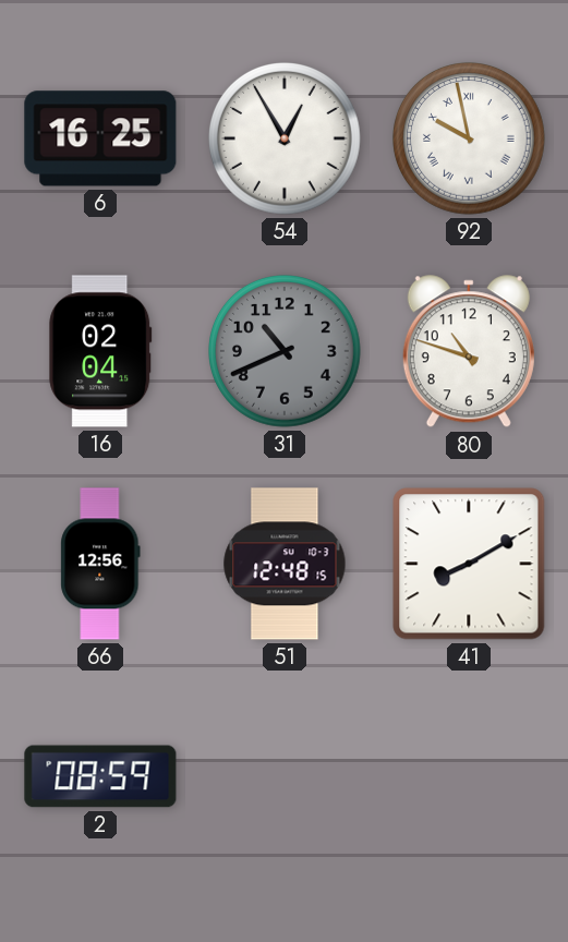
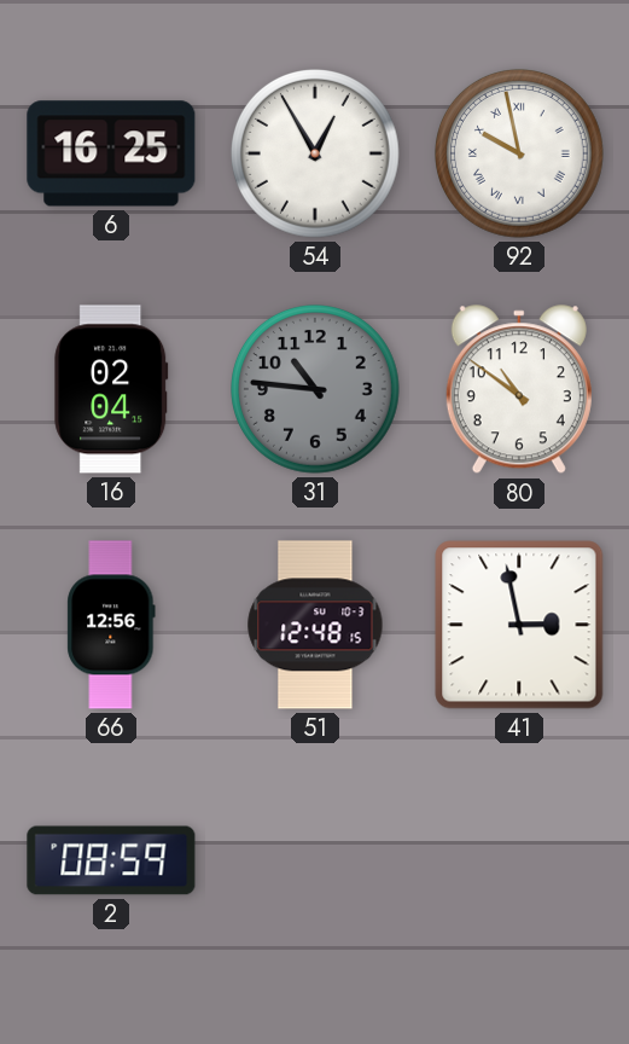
31: 10:41 -> 10:46 (316, 390)
80: 10:48 -> 10:51 (519, 390)
41: 8:10 -> 2:58 (519, 625)
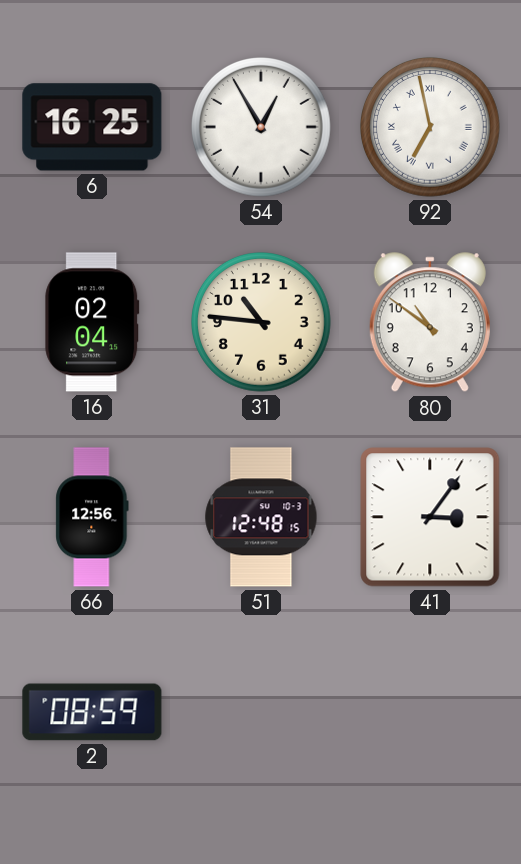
92: 9:58 -> 6:58 (431, 128)
31 dial: grey -> cream (262, 323)
41: 2:58 -> 3:06 (430, 517)
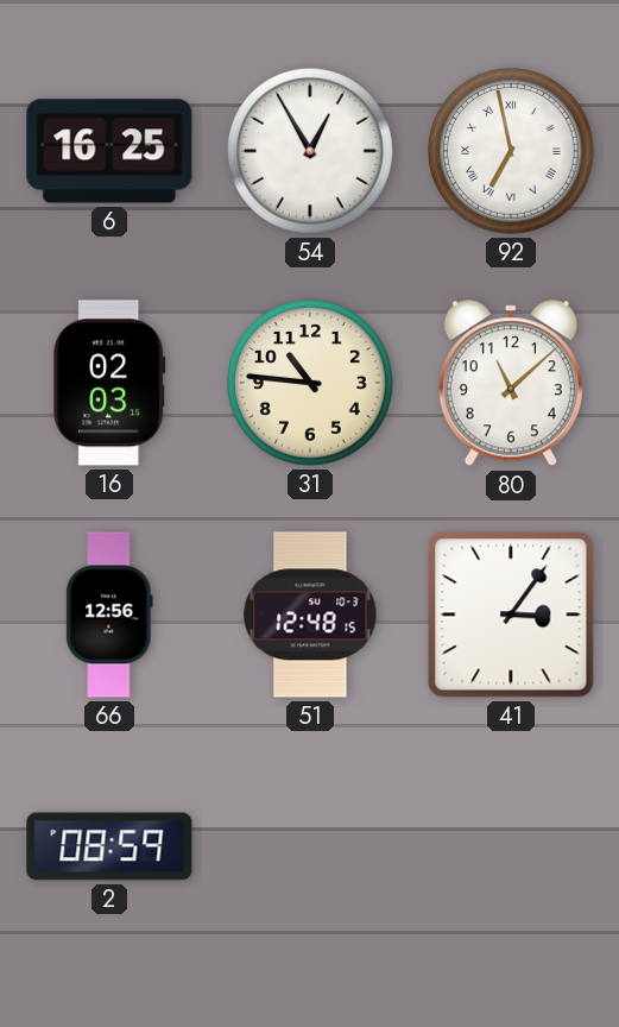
16: 02:04 -> 02:03 (109, 383)
80: 10:51 -> 11:08 (511, 384)
